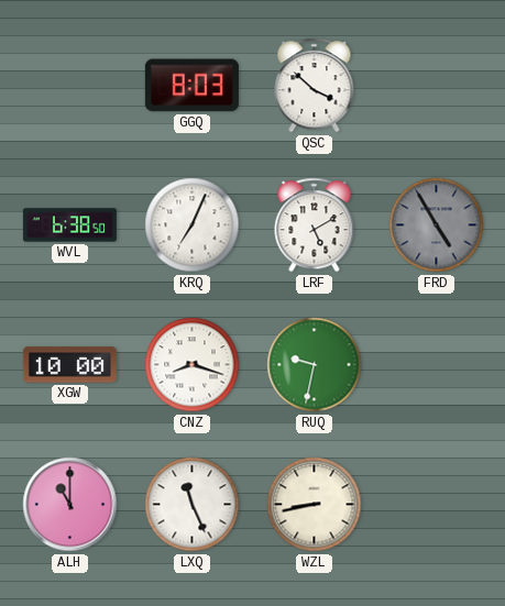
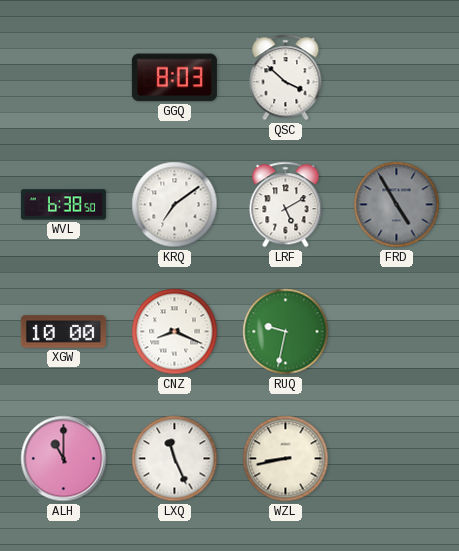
KRQ: 7:04 -> 7:09 (175, 205)
CNZ: 8:18 -> 8:19 (175, 332)
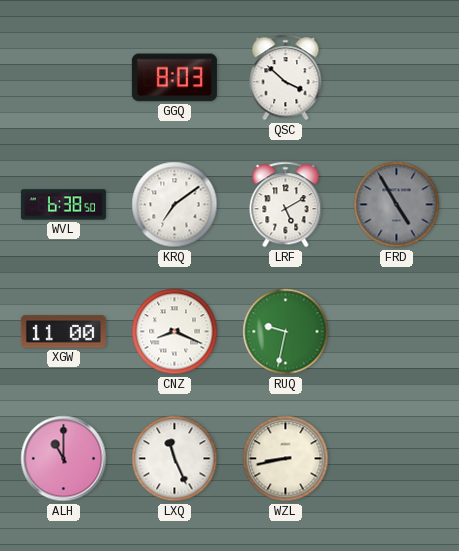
XGW: 10:00 -> 11:00 (63, 332)
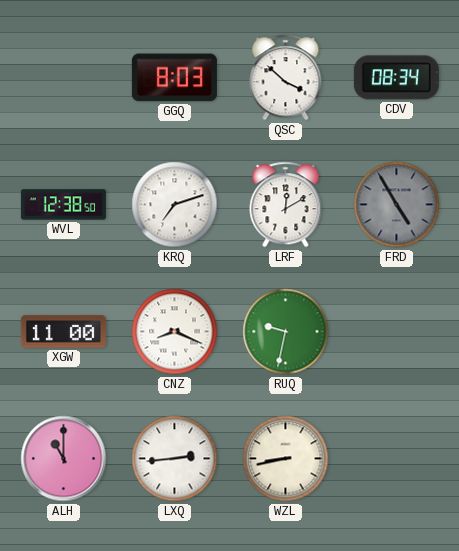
CDV: none -> 08:34 (396, 78)
WVL: 6:38 -> 12:38 (63, 205)
KRQ: 7:09 -> 7:12 (175, 205)
LRF: 5:10 -> 12:10 (286, 205)
LXQ: 11:26 -> 2:44 (175, 459)
